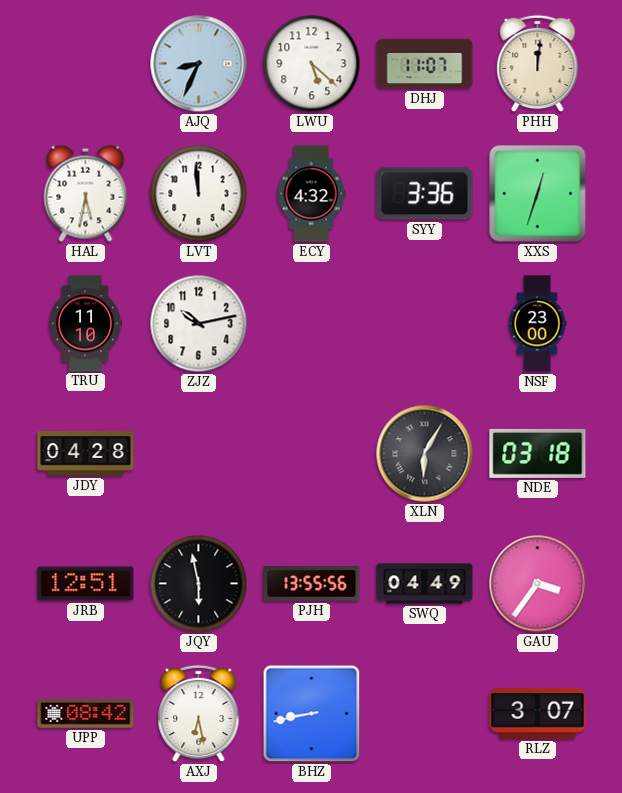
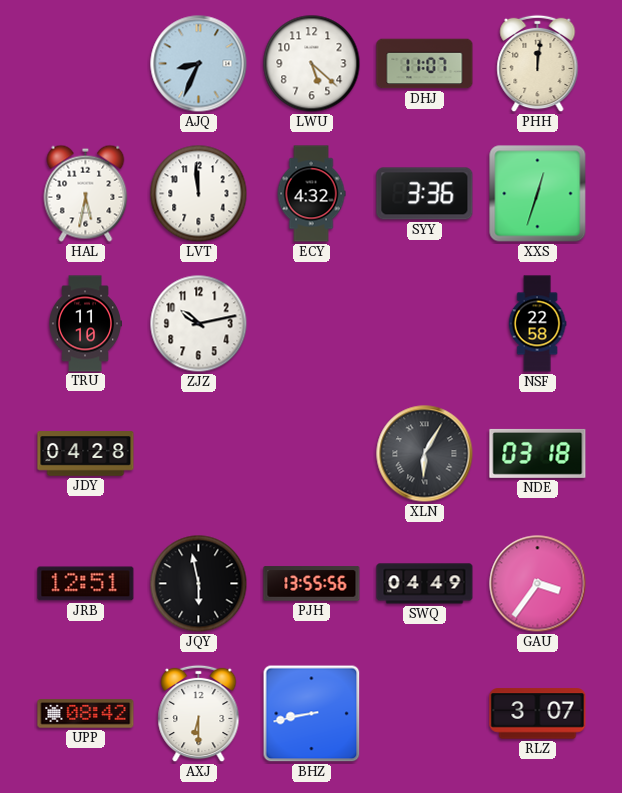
NSF: 23:00 -> 22:58 (537, 324)
AXJ: 6:28 -> 6:30 (199, 714)
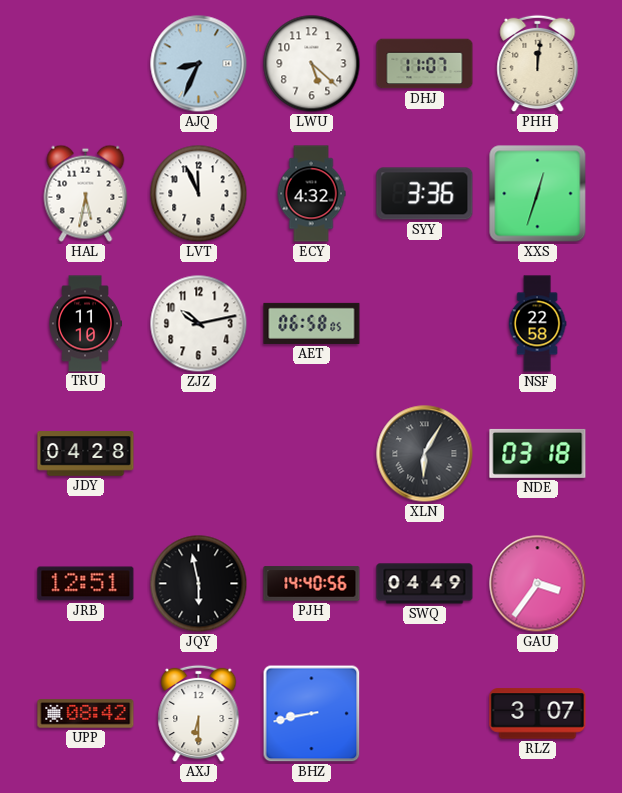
LVT: 11:59 -> 11:56 (199, 194)
AET: none -> 06:58 (312, 323)
PJH: 13:55 -> 14:40 (312, 584)
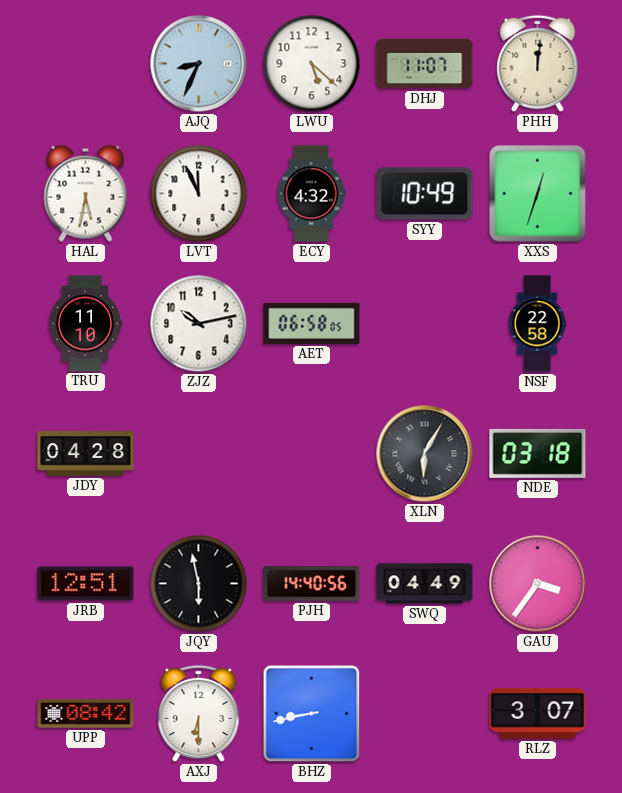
SYY: 3:36 -> 10:49 (425, 194)
